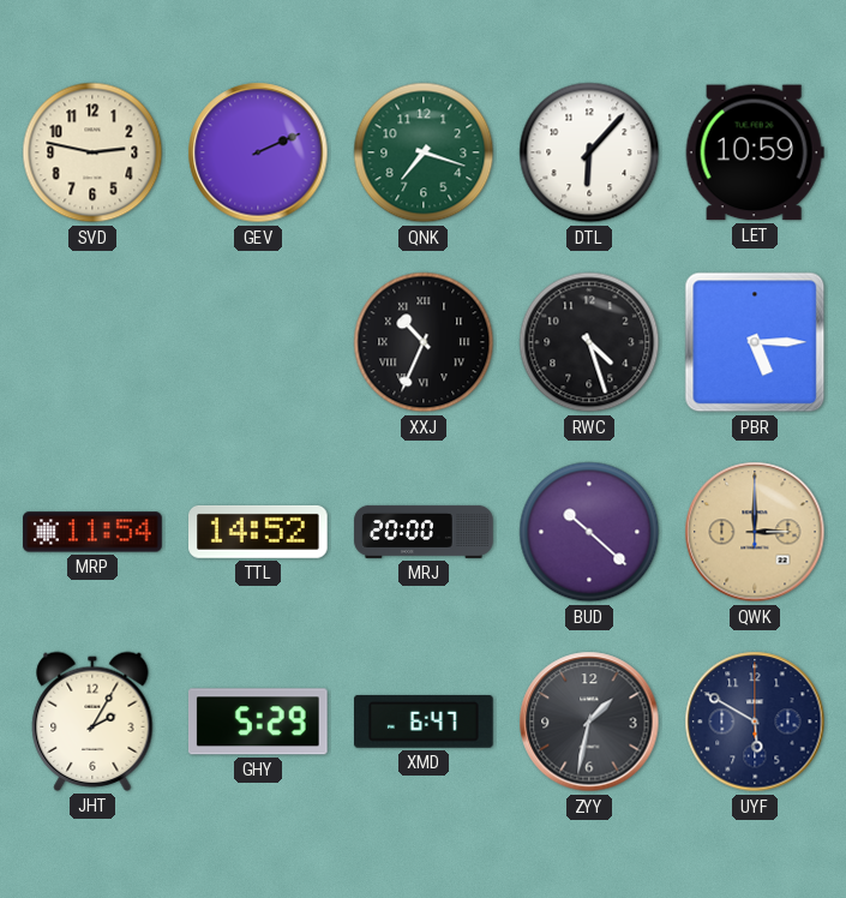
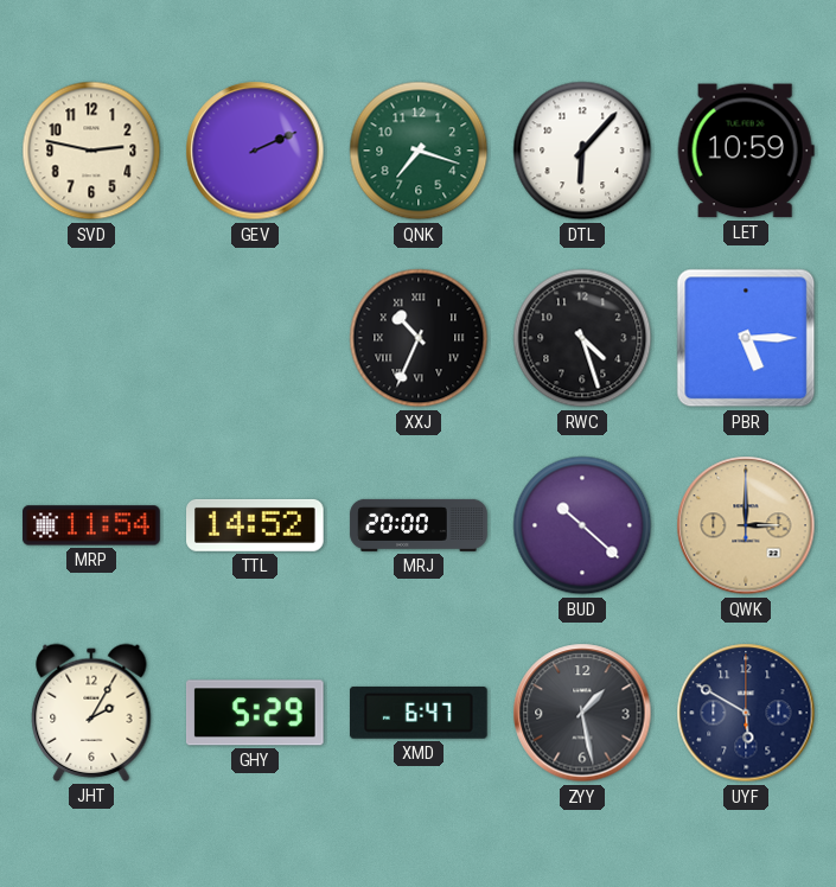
ZYY: 1:32 -> 1:28 (582, 713)
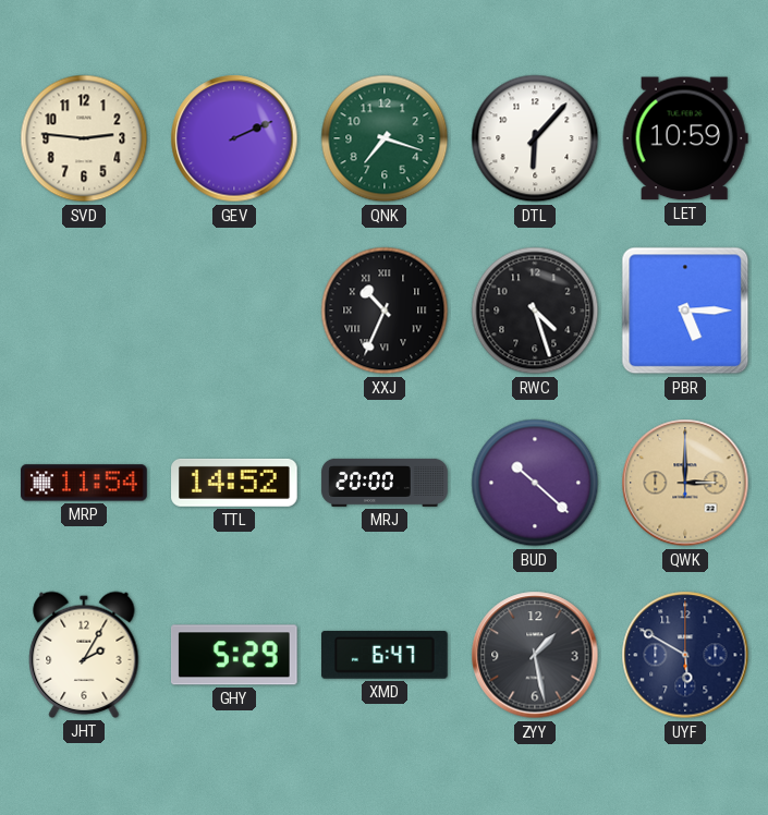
SVD: 2:47 -> 2:46 (84, 138)
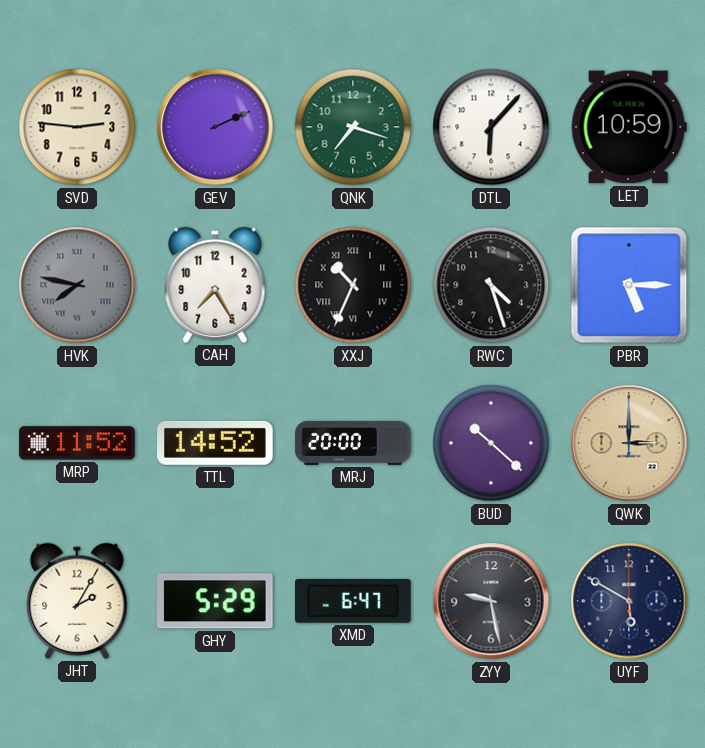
HVK: none -> 7:47 (77, 285)
CAH: none -> 7:25 (215, 285)
MRP: 11:54 -> 11:52 (77, 443)
ZYY: 1:28 -> 9:28 (491, 601)
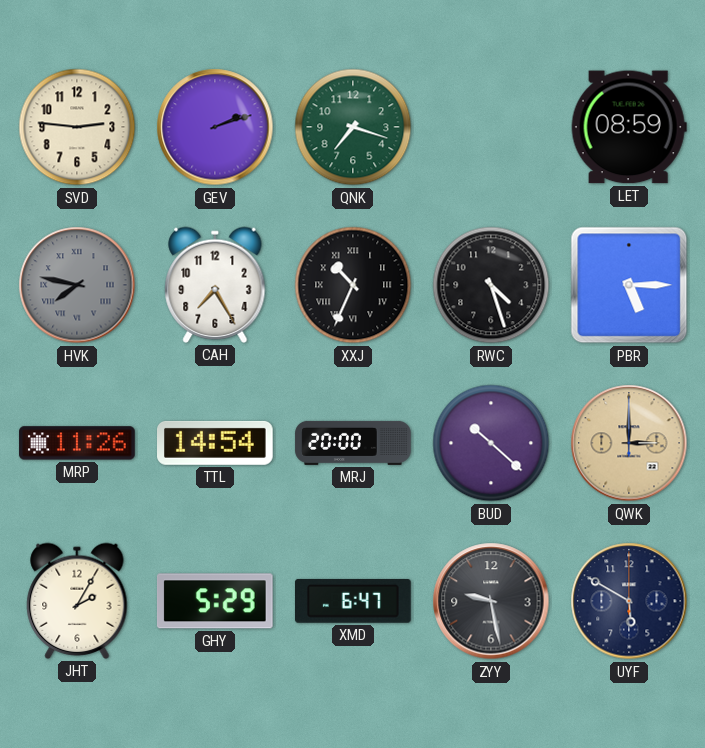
GEV: 2:11 -> 2:12 (215, 127)
DTL: 6:07 -> none (491, 127)
LET: 10:59 -> 08:59 (629, 127)
MRP: 11:52 -> 11:26 (77, 443)
TTL: 14:52 -> 14:54 (216, 443)
